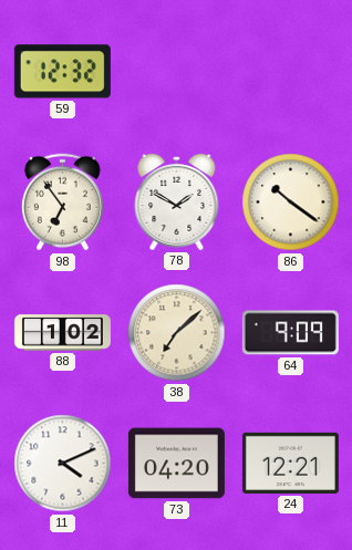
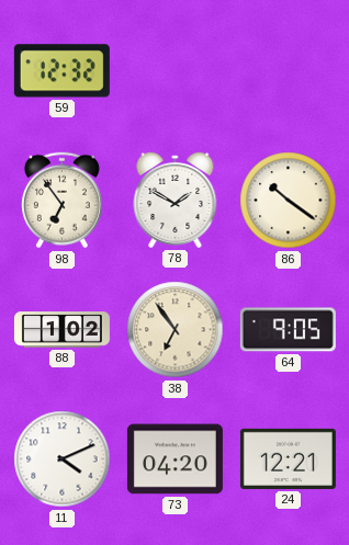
38: 7:08 -> 6:54 (176, 330)
64: 9:09 -> 9:05 (288, 330)
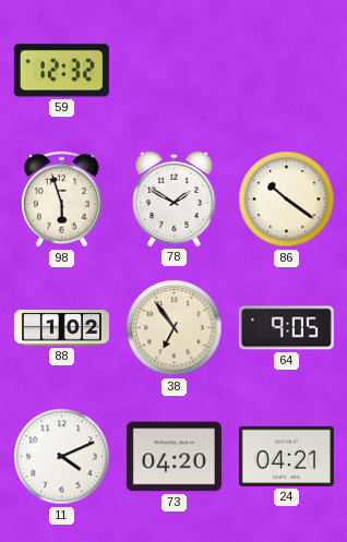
98: 6:54 -> 5:57 (61, 200)
24: 12:21 -> 04:21 (286, 456)
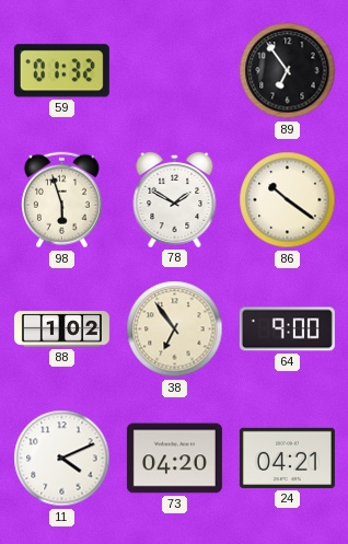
59: 12:32 -> 01:32 (61, 71)
89: none -> 6:54 (288, 71)
64: 9:05 -> 9:00 (287, 329)
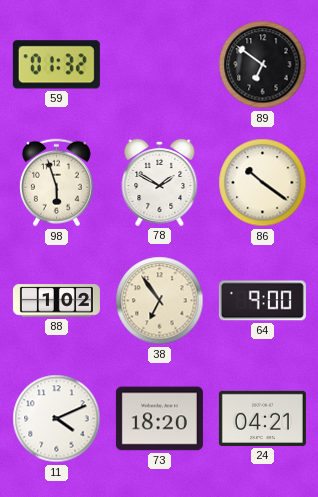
89: 6:54 -> 6:51 (263, 65)
73: 04:20 -> 18:20 (159, 419)
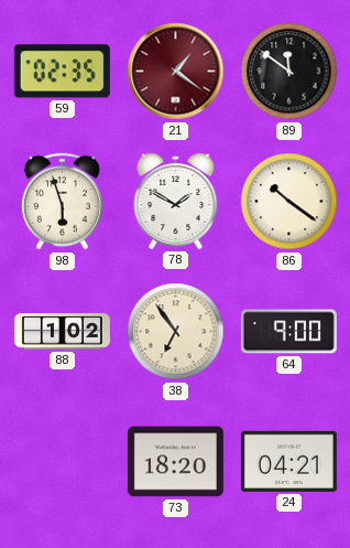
59: 01:32 -> 02:35 (62, 72)
21: none -> 1:21 (176, 72)
89: 6:51 -> 11:51 (289, 72)
11: 4:11 -> none (57, 419)
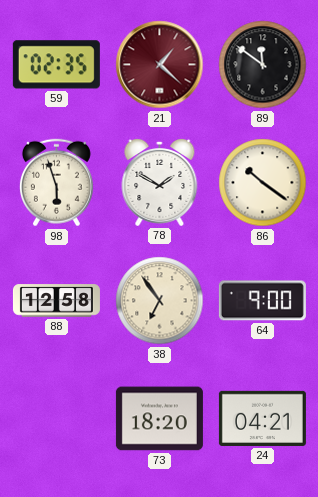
21: 1:21 -> 1:22 (160, 65)
88: 1:02 -> 12:58 (56, 301)
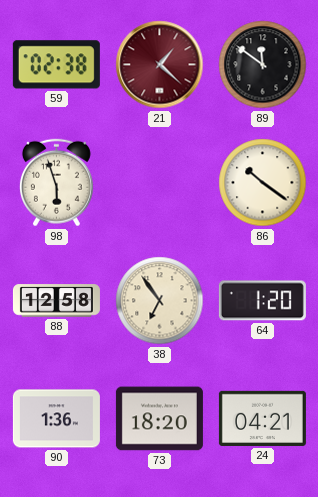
59: 02:35 -> 02:38 (56, 65)
78: 1:50 -> none (160, 182)
64: 9:00 -> 1:20 (262, 301)
90: none -> 1:36 (56, 419)
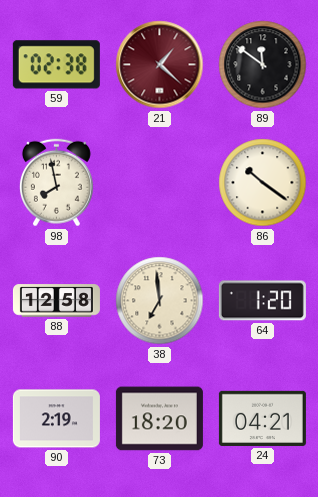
98: 5:57 -> 7:58 (56, 183)
38: 6:54 -> 6:59 (160, 301)
90: 1:36 -> 2:19 (56, 419)
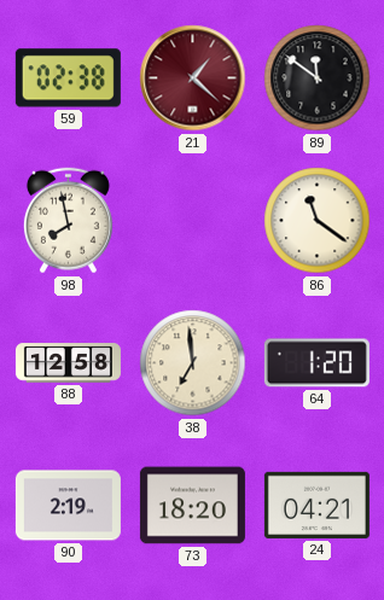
86: 10:21 -> 11:21 (318, 221)
